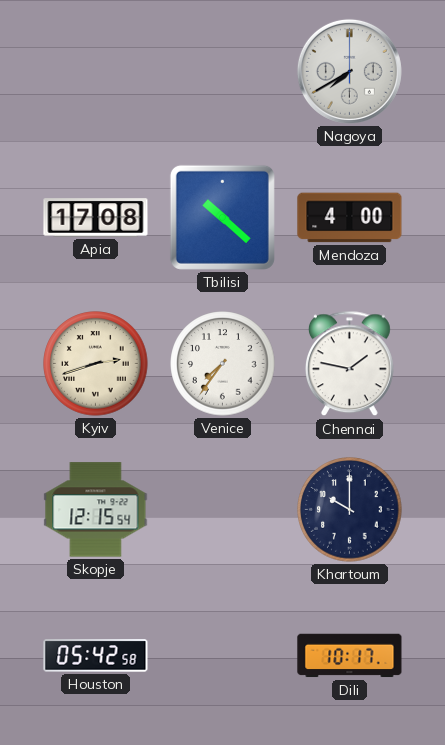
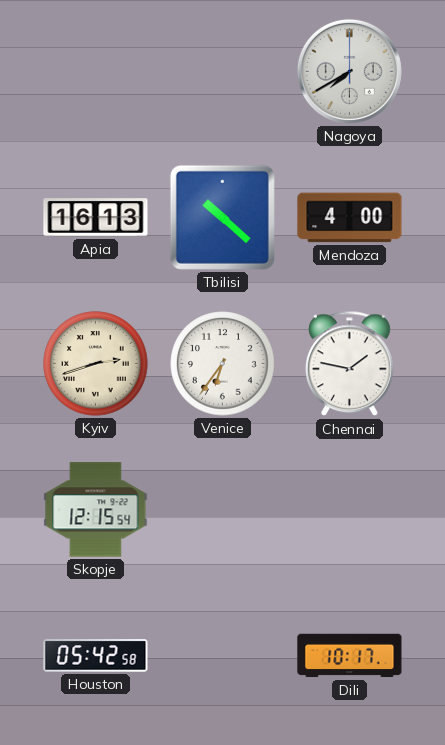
Apia: 17:08 -> 16:13 (96, 218)
Venice: 7:36 -> 6:36 (223, 364)
Khartoum: 10:00 -> none (350, 510)
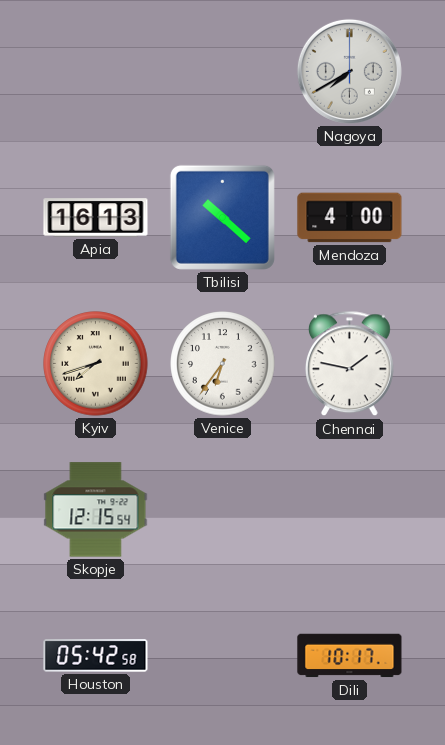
Kyiv: 2:42 -> 7:42 (96, 364)
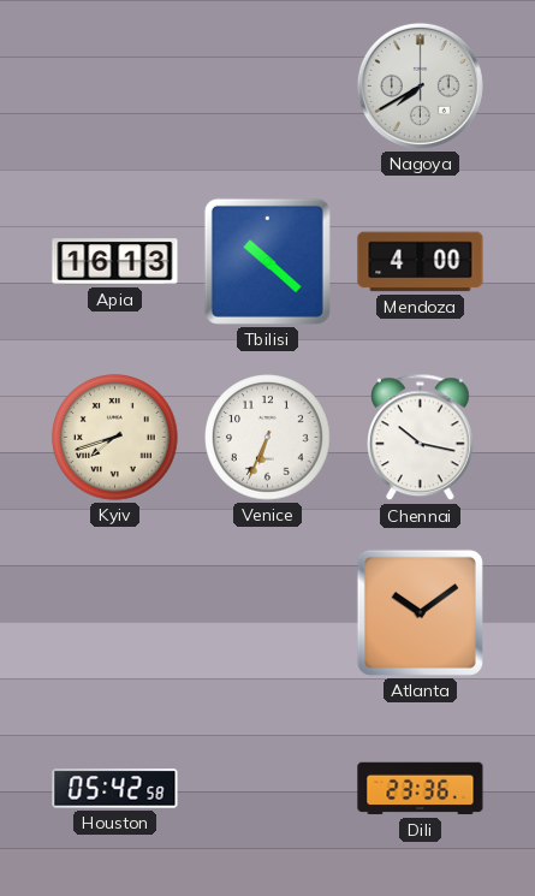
Venice: 6:36 -> 6:34 (268, 438)
Chennai: 1:47 -> 10:17 (421, 438)
Skopje: 12:15 -> none (96, 510)
Atlanta: none -> 10:09 (420, 612)
Dili: 10:17 -> 23:36 (421, 789)
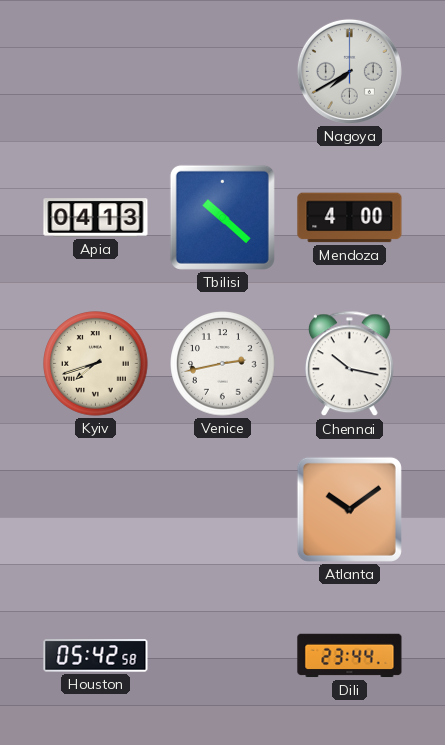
Apia: 16:13 -> 04:13 (96, 218)
Venice: 6:34 -> 2:43 (223, 364)
Dili: 23:36 -> 23:44 (350, 656)
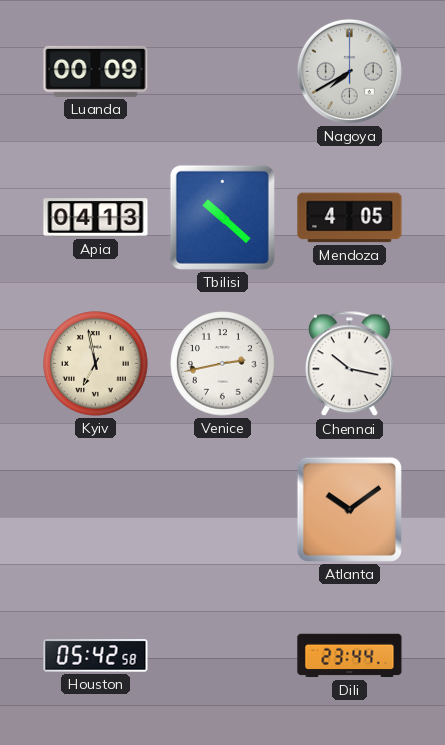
Luanda: none -> 00:09 (96, 71)
Mendoza: 4:00 -> 4:05 (350, 218)
Kyiv: 7:42 -> 6:58 (96, 364)
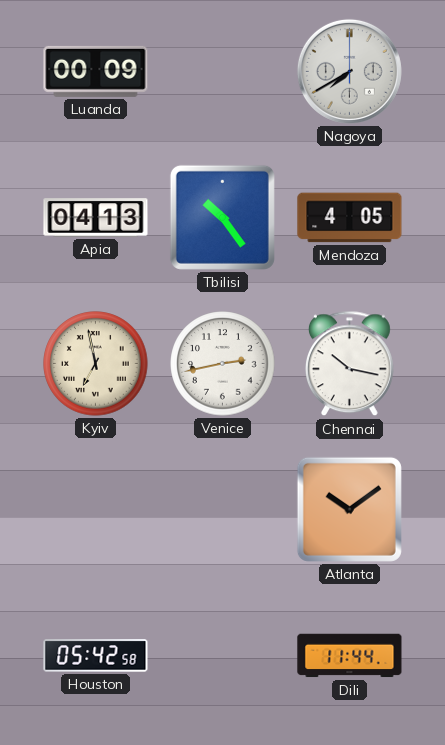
Tbilisi: 10:22 -> 10:24 (222, 217)
Dili: 23:44 -> 11:44 (350, 656)
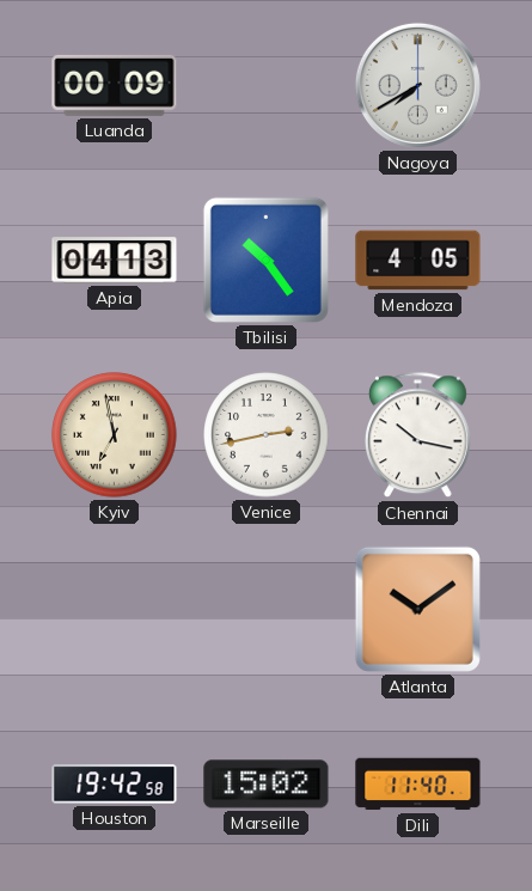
Houston: 05:42 -> 19:42 (115, 785)
Marseille: none -> 15:02 (267, 785)
Dili: 11:44 -> 11:40 (418, 785)
